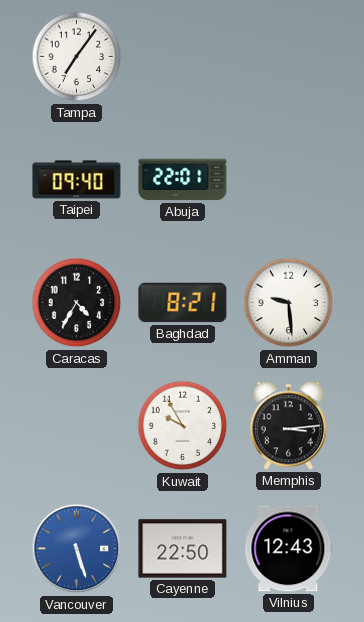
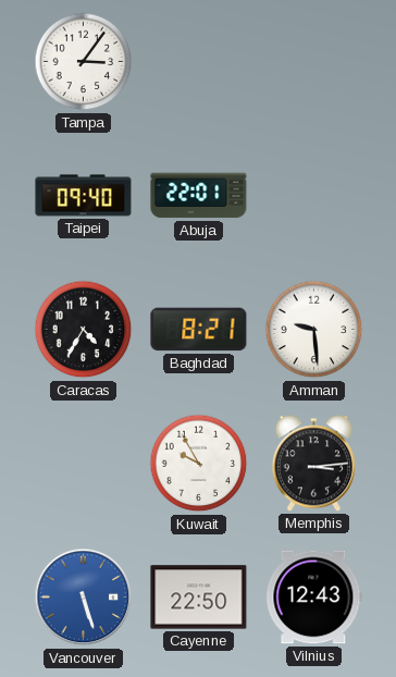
Tampa: 7:06 -> 3:06 (84, 62)
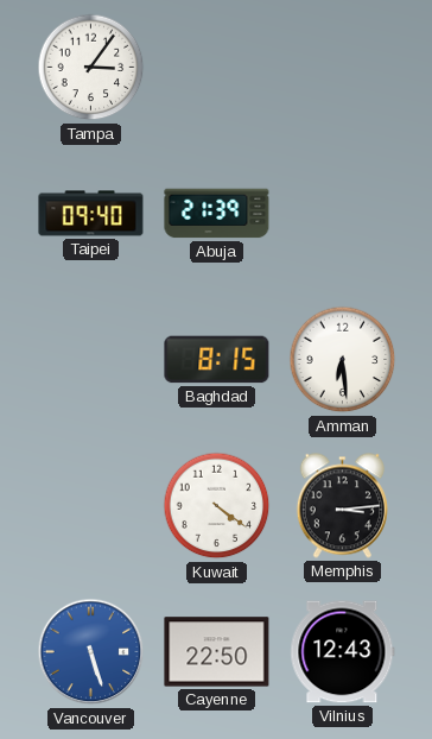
Abuja: 22:01 -> 21:39 (217, 214)
Caracas: 4:35 -> none (84, 330)
Baghdad: 8:21 -> 8:15 (217, 360)
Amman: 9:29 -> 6:29 (343, 360)
Kuwait: 9:55 -> 4:21 (217, 506)
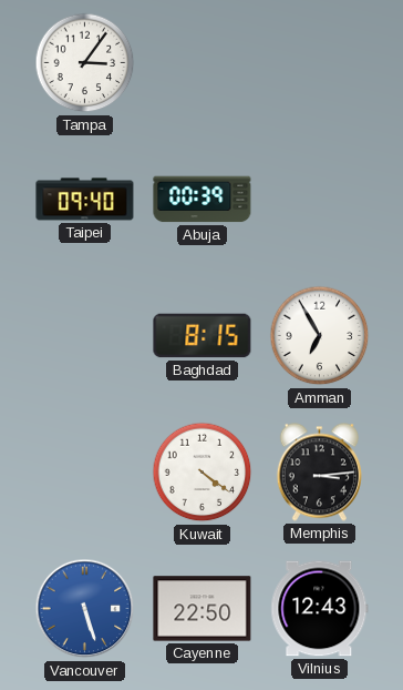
Abuja: 21:39 -> 00:39 (203, 200)
Amman: 6:29 -> 6:55 (320, 336)
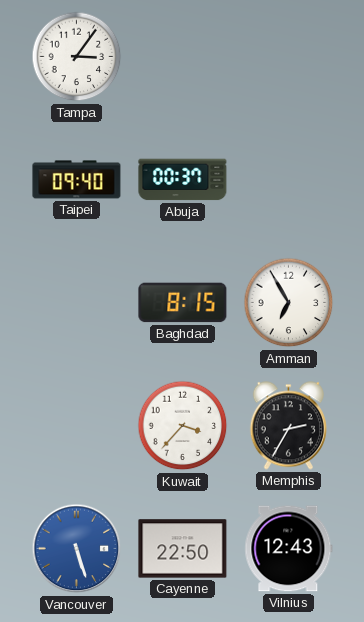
Abuja: 00:39 -> 00:37 (183, 180)
Kuwait: 4:21 -> 3:37 (183, 426)
Memphis: 3:14 -> 2:35 (288, 426)
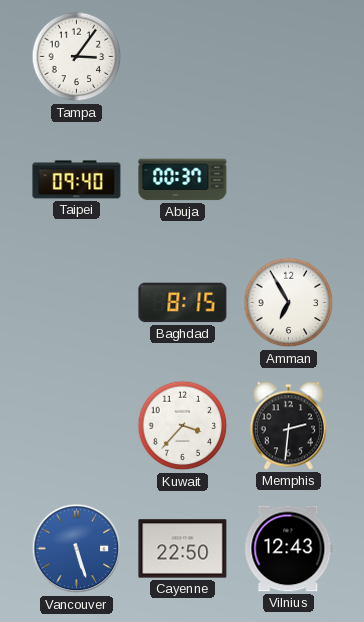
Memphis: 2:35 -> 2:31 (288, 426)
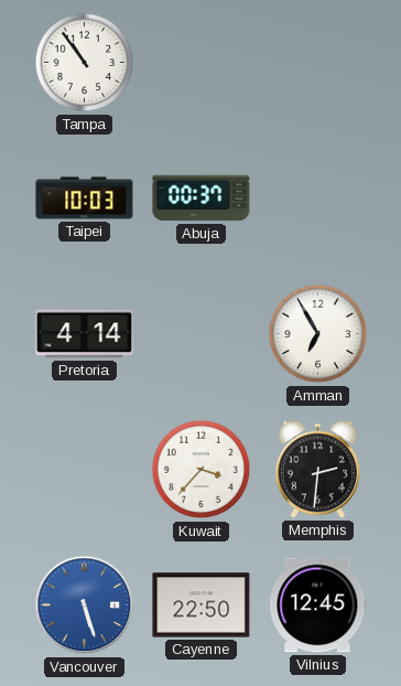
Tampa: 3:06 -> 10:54 (85, 63)
Taipei: 09:40 -> 10:03 (85, 199)
Pretoria: none -> 4:14 (85, 334)
Baghdad: 8:15 -> none (183, 303)
Vilnius: 12:43 -> 12:45 (318, 605)
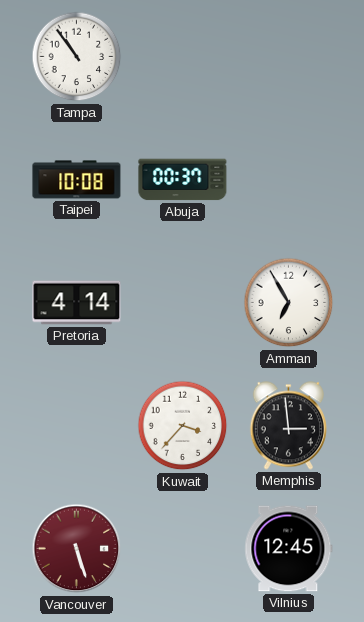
Taipei: 10:03 -> 10:08 (77, 180)
Memphis: 2:31 -> 2:59 (288, 426)
Vancouver dial: blue -> burgundy (77, 549)
Cayenne: 22:50 -> none (202, 605)
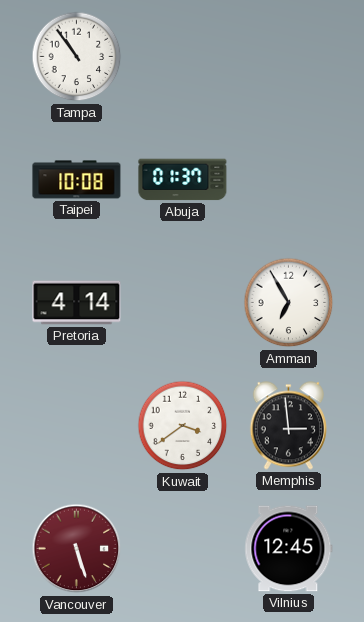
Abuja: 00:37 -> 01:37 (183, 180)
Kuwait: 3:37 -> 3:39 (183, 426)
